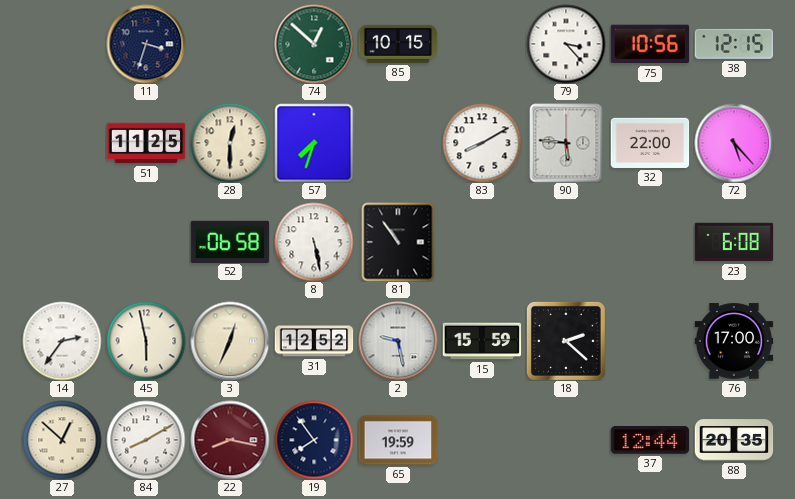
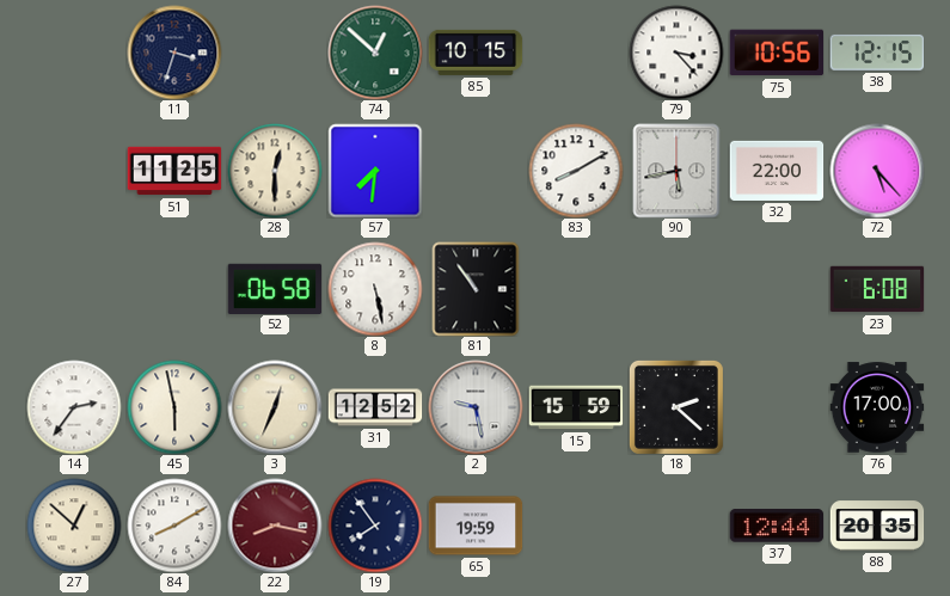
57: 7:33 -> 7:31 (375, 171)
90: 5:46 -> 5:43 (676, 171)
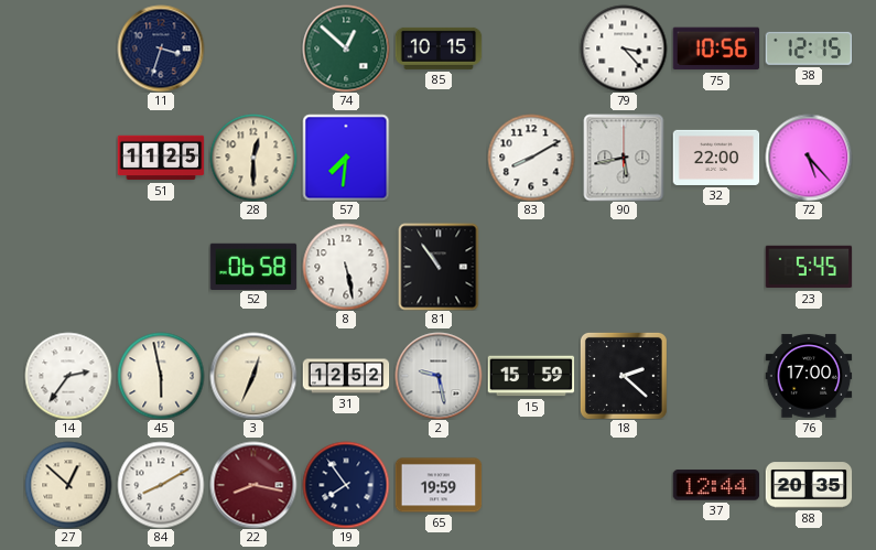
23: 6:08 -> 5:45 (809, 267)
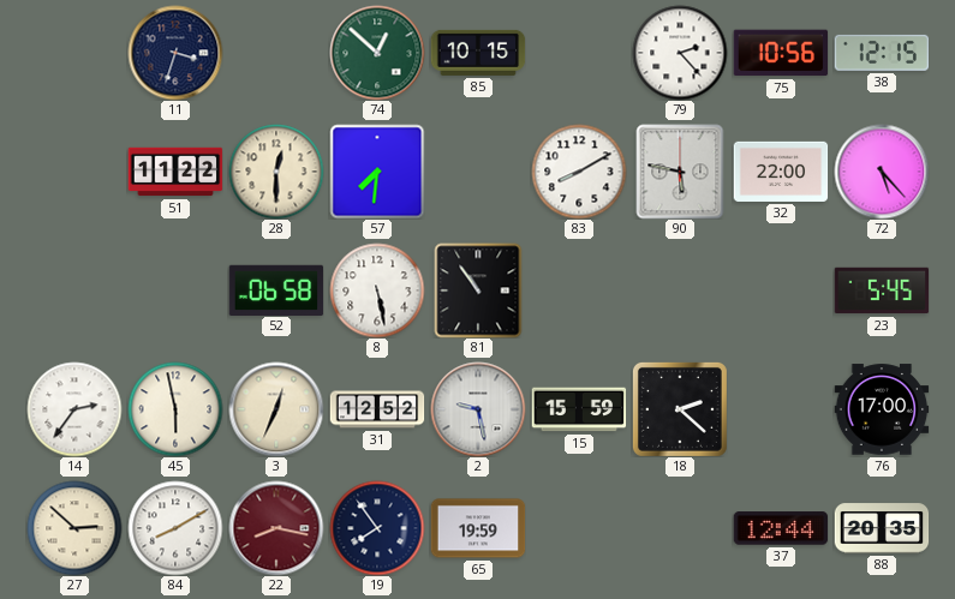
79: 3:23 -> 2:23 (680, 53)
51: 11:25 -> 11:22 (175, 172)
90: 5:43 -> 5:47 (680, 172)
27: 12:52 -> 2:52 (74, 528)
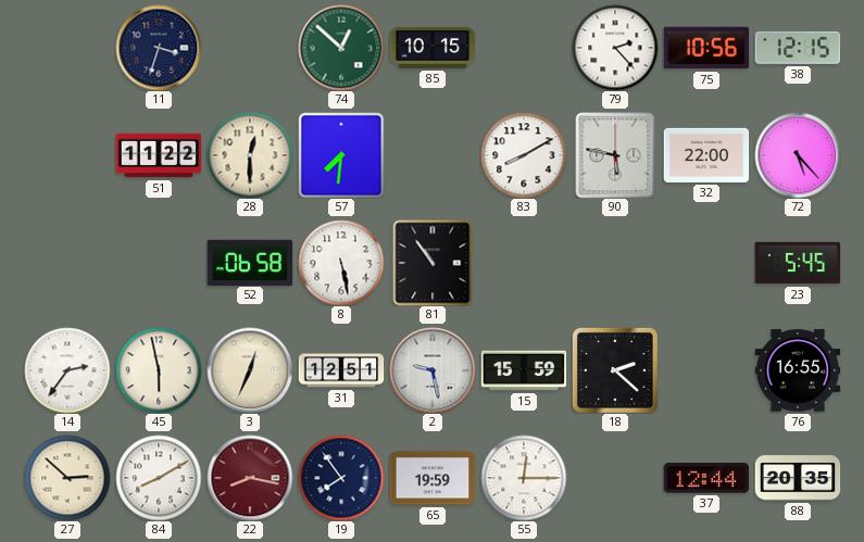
31: 12:52 -> 12:51 (341, 370)
76: 17:00 -> 16:55 (798, 370)
55: none -> 12:15 (524, 478)
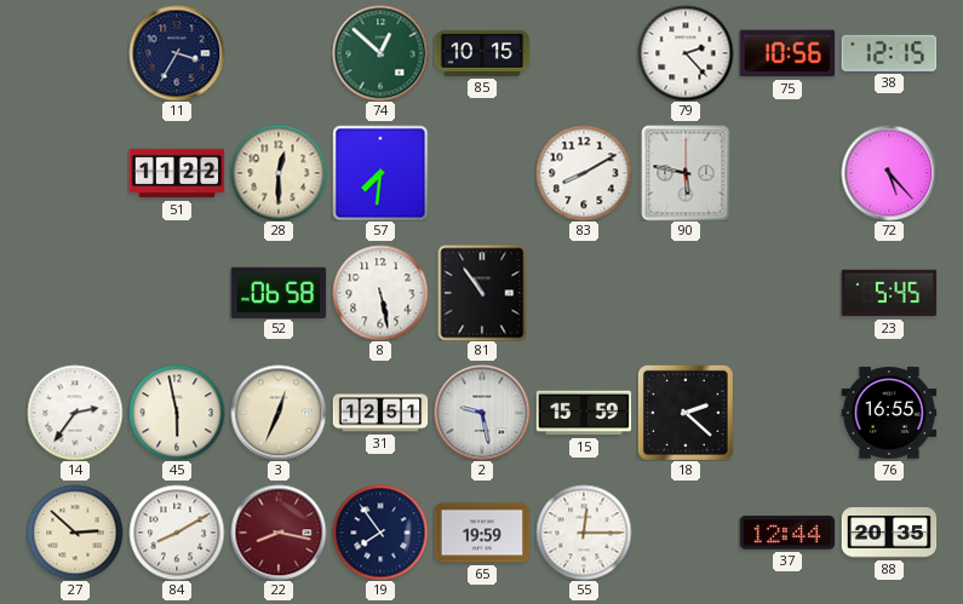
11: 3:33 -> 3:35 (177, 53)
32: 22:00 -> none (706, 155)
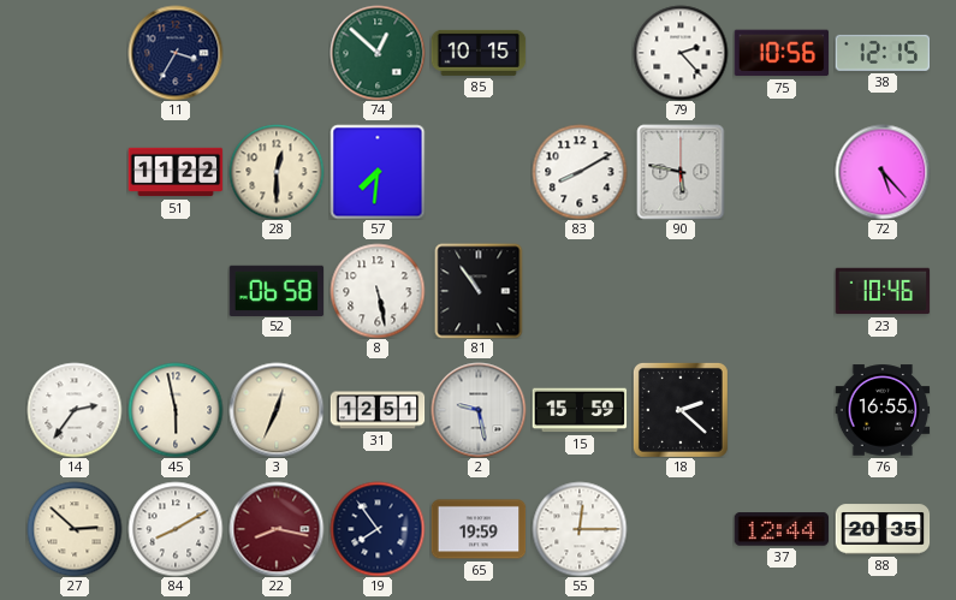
23: 5:45 -> 10:46 (883, 291)
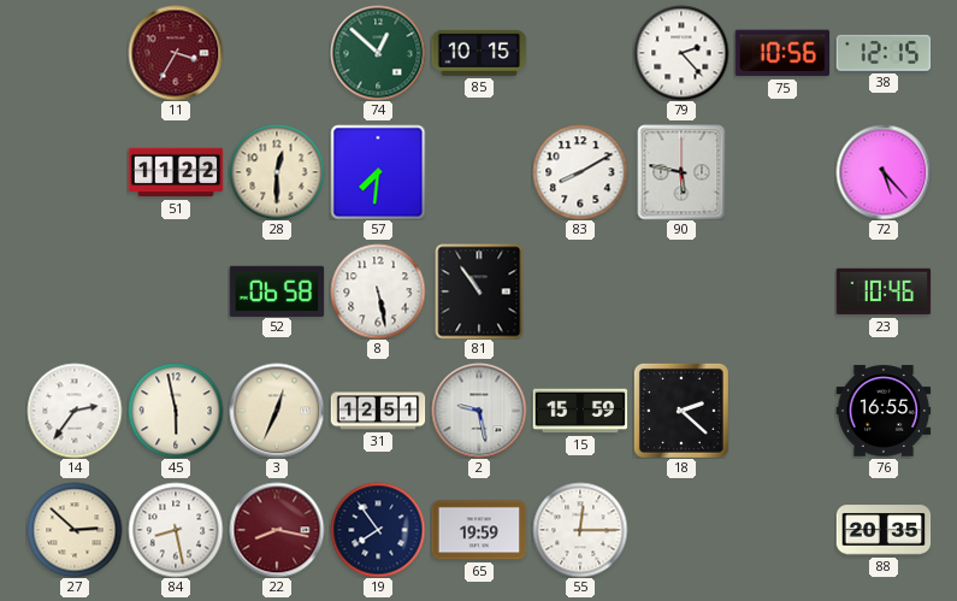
11 dial: navy -> burgundy (176, 53)
84: 8:10 -> 8:28 (176, 530)
37: 12:44 -> none (782, 529)
